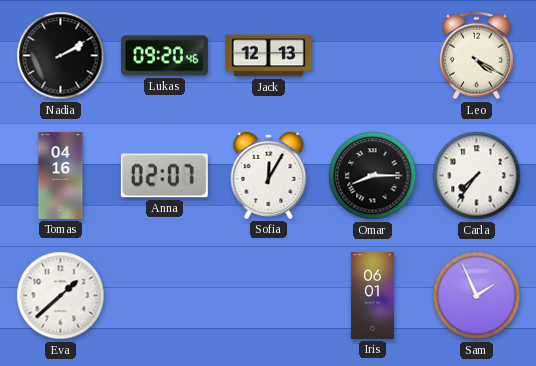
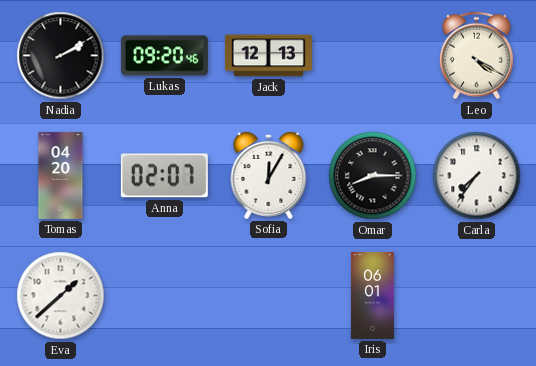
Tomas: 04:16 -> 04:20 (61, 175)
Sam: 1:56 -> none (477, 296)
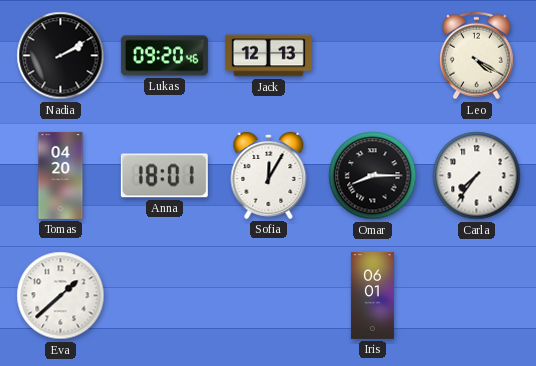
Anna: 02:07 -> 18:01 (164, 176)
